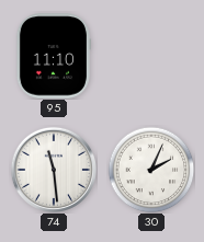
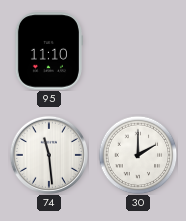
30: 2:04 -> 2:00 (138, 155)
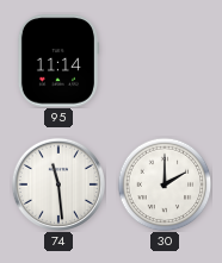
95: 11:10 -> 11:14 (57, 61)
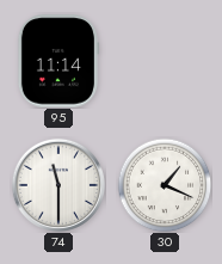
74: 11:29 -> 11:30 (58, 185)
30: 2:00 -> 1:19 (165, 185)
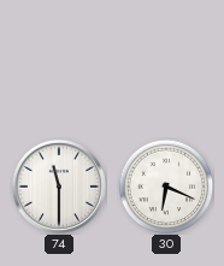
95: 11:14 -> none (57, 61)
30: 1:19 -> 6:19 (166, 187)
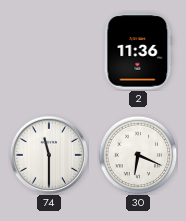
2: none -> 11:36 (138, 51)
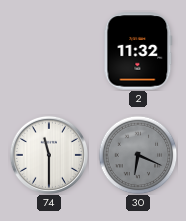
2: 11:36 -> 11:32 (138, 51)
30 dial: white -> grey (138, 155)
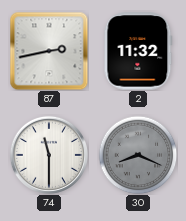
87: none -> 2:43 (49, 51)
30: 6:19 -> 8:19 (138, 155)
